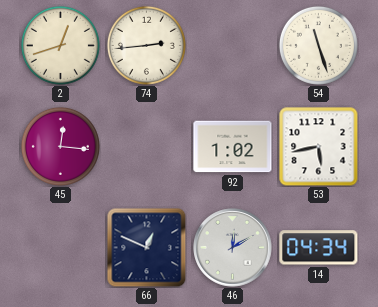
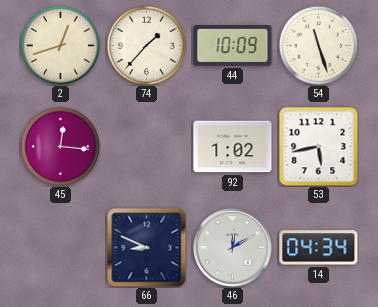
74: 2:44 -> 1:37 (146, 45)
44: none -> 10:09 (233, 46)
66: 12:49 -> 8:49 (146, 247)
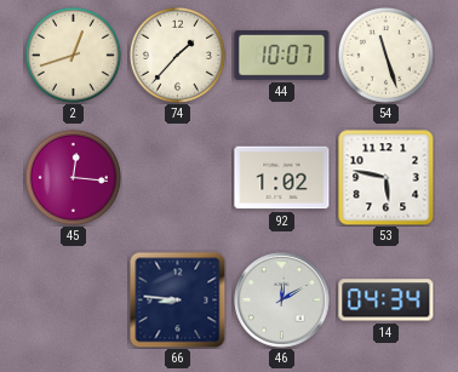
44: 10:09 -> 10:07 (282, 56)
53: 5:43 -> 5:47 (387, 178)
66: 8:49 -> 8:46 (177, 299)
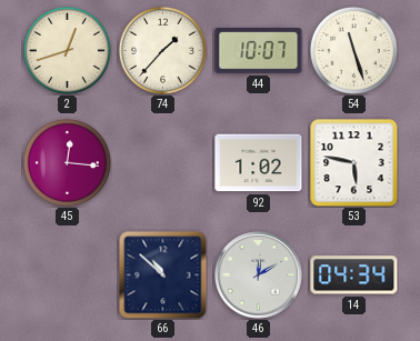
66: 8:46 -> 10:52 (162, 274)
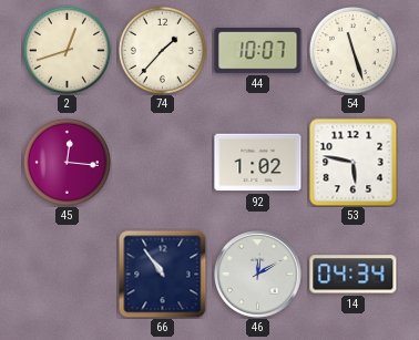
66: 10:52 -> 10:54 (162, 274)
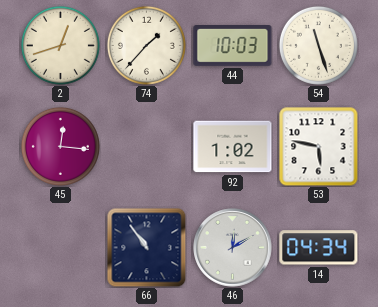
44: 10:07 -> 10:03 (233, 46)
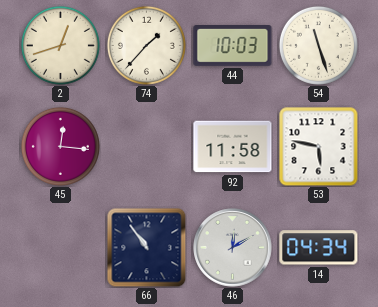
92: 1:02 -> 11:58 (233, 147)
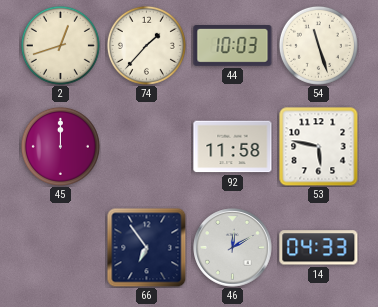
45: 12:16 -> 12:00 (60, 146)
66: 10:54 -> 6:54 (146, 247)
14: 04:34 -> 04:33 (319, 248)
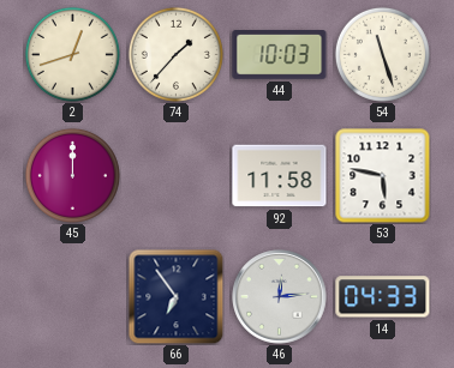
46: 12:10 -> 12:14 (280, 297)
